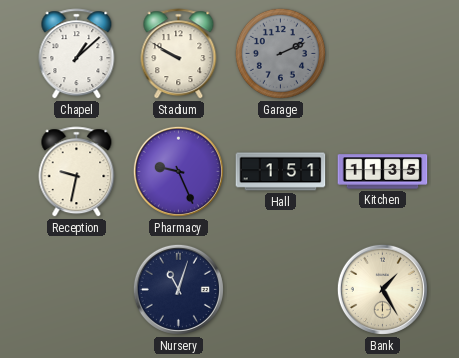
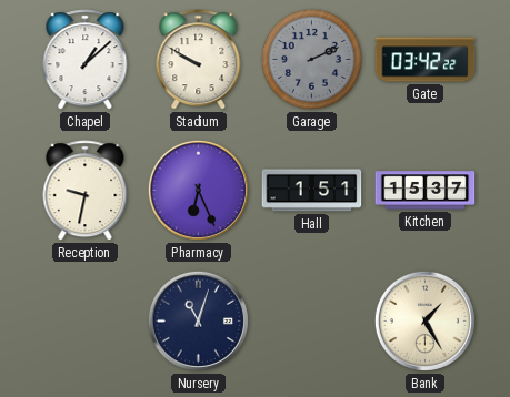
Gate: none -> 03:42 (426, 60)
Pharmacy: 9:26 -> 6:26 (198, 190)
Kitchen: 11:35 -> 15:37 (426, 191)
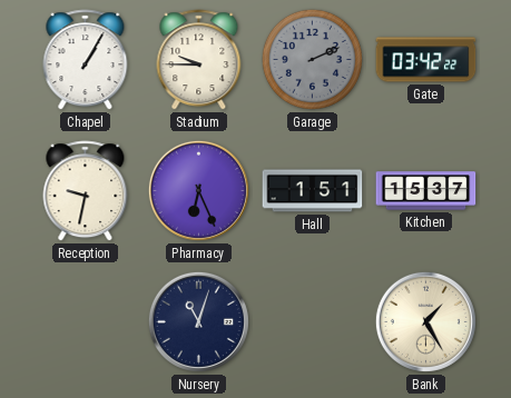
Chapel: 1:08 -> 1:05 (86, 60)
Stadium: 9:50 -> 9:45 (199, 60)
